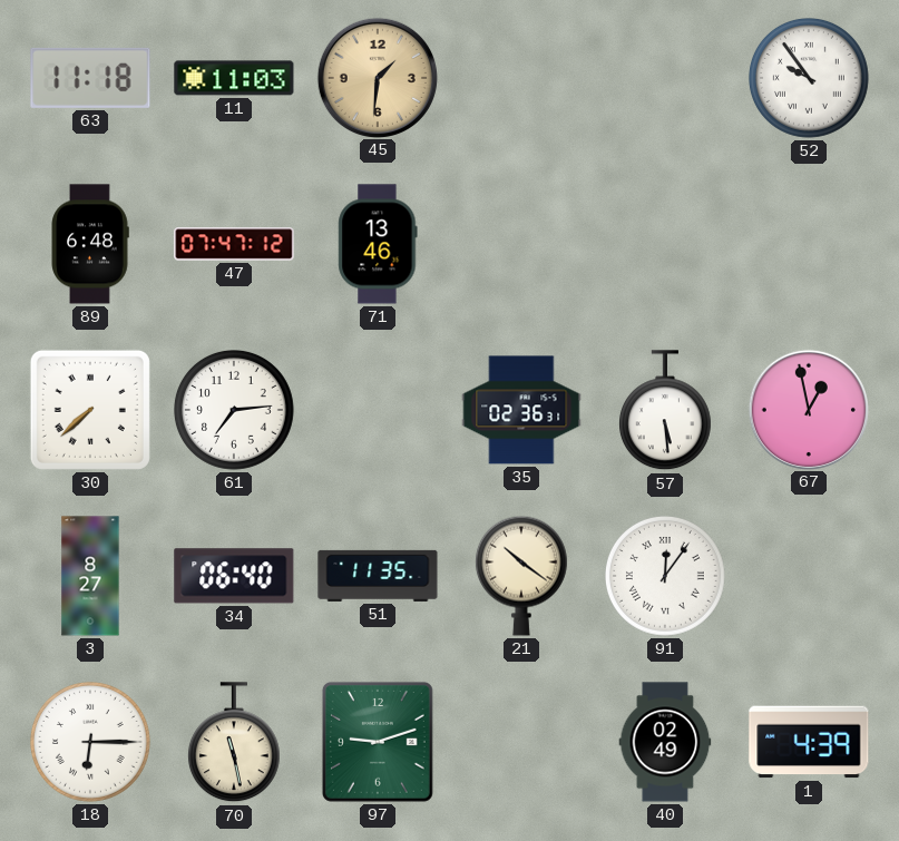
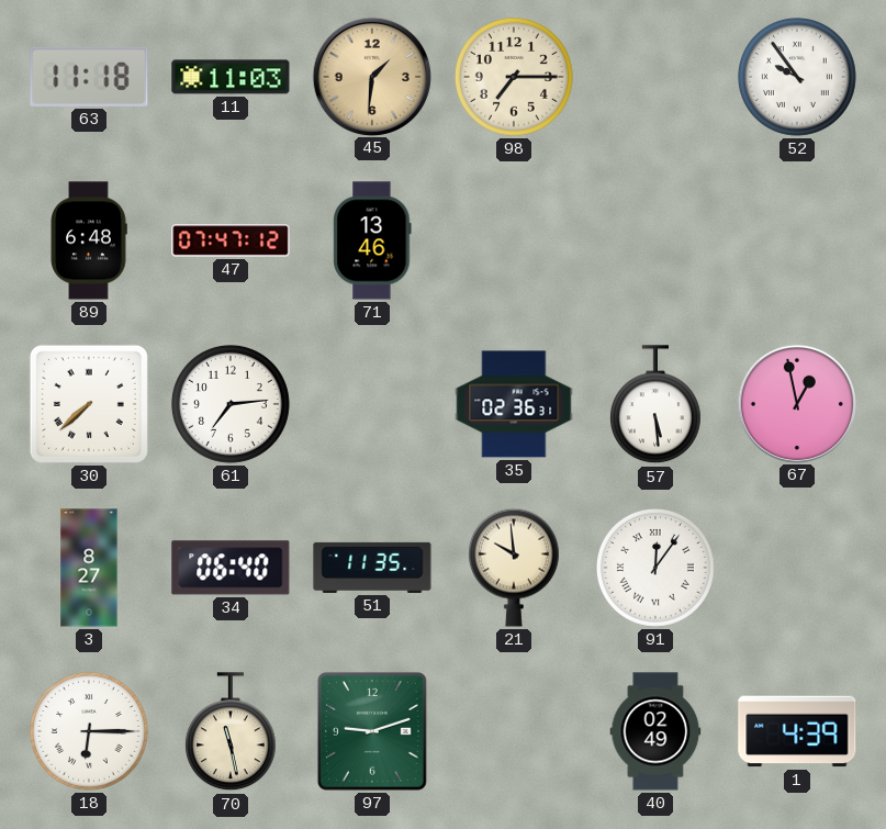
98: none -> 7:15 (515, 78)
21: 10:21 -> 9:59 (514, 568)
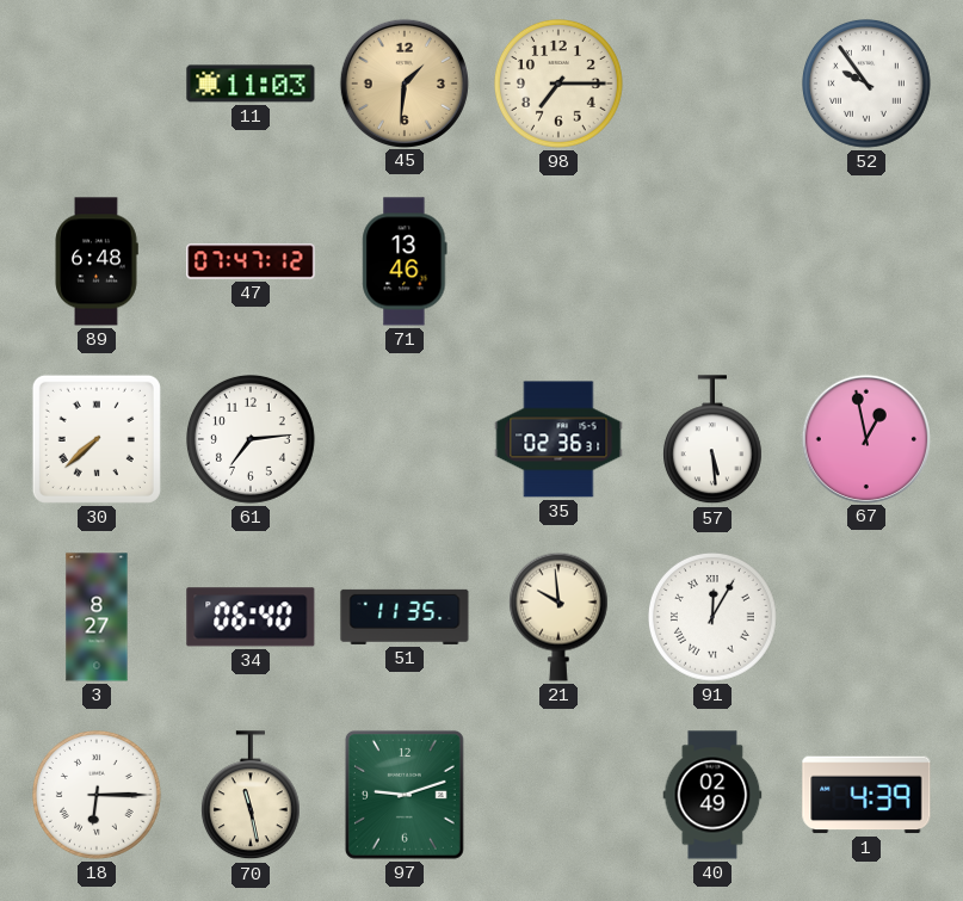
63: 11:18 -> none (89, 77)
91: 12:06 -> 12:05 (714, 618)
